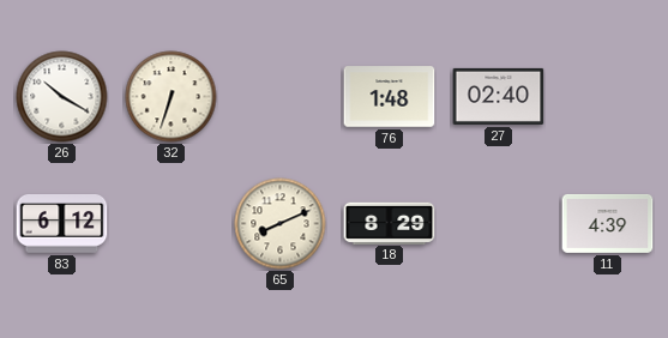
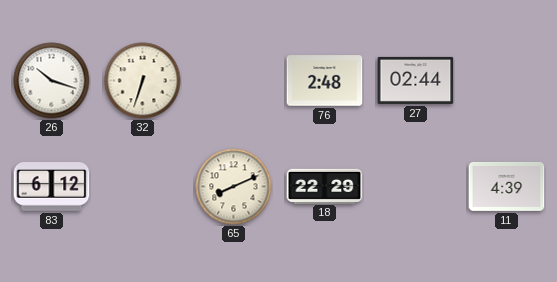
26: 10:20 -> 10:18 (52, 81)
76: 1:48 -> 2:48 (325, 81)
27: 02:40 -> 02:44 (416, 80)
18: 8:29 -> 22:29 (325, 186)
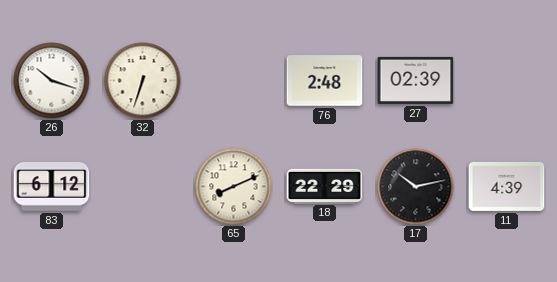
27: 02:44 -> 02:39 (416, 80)
17: none -> 10:13 (416, 187)
